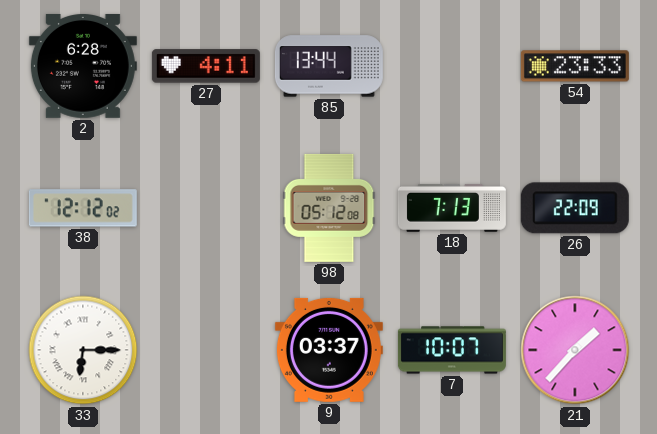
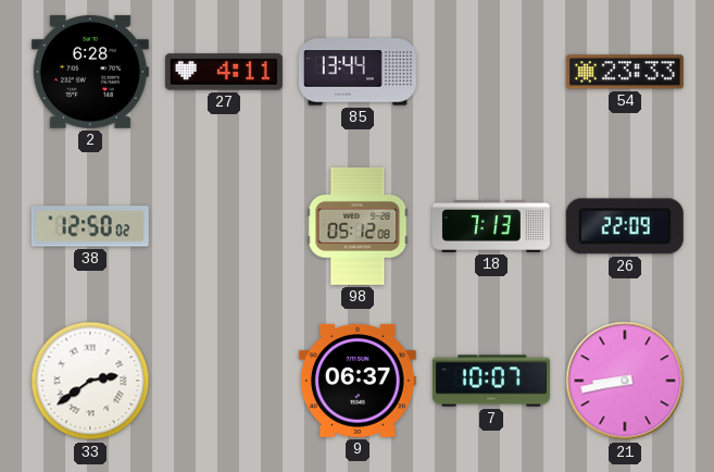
38: 12:12 -> 12:50 (90, 226)
33: 6:15 -> 2:39 (90, 381)
9: 03:37 -> 06:37 (358, 381)
21: 1:37 -> 8:43 (625, 381)
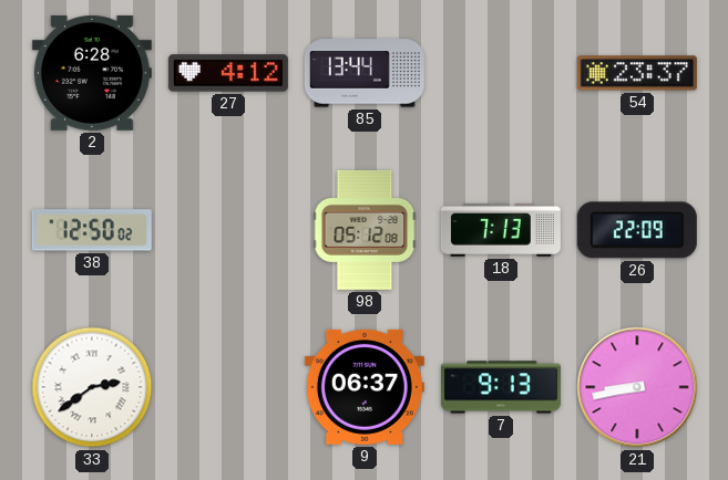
27: 4:11 -> 4:12 (228, 73)
54: 23:33 -> 23:37 (637, 73)
7: 10:07 -> 9:13 (501, 387)
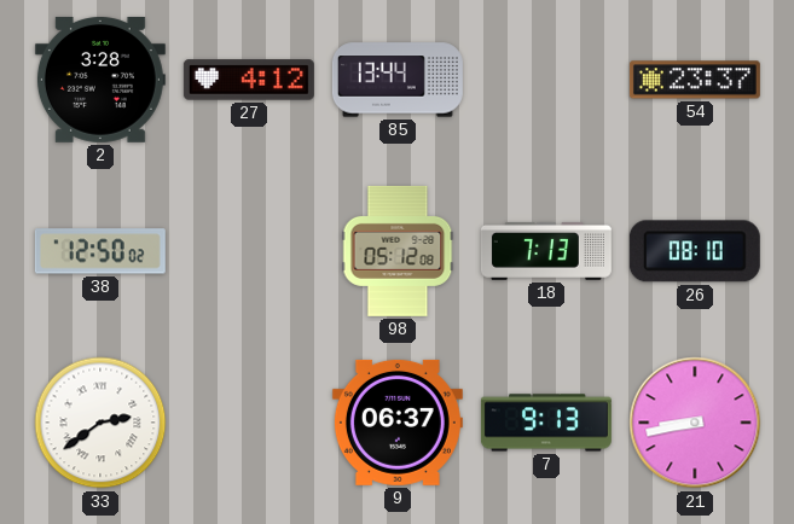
2: 6:28 -> 3:28 (100, 80)
26: 22:09 -> 08:10 (695, 251)
